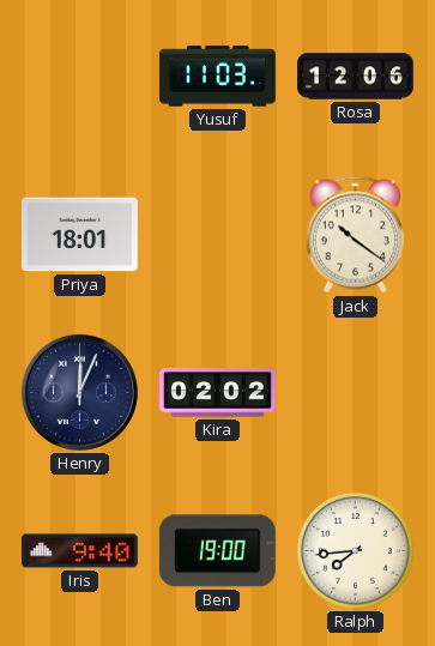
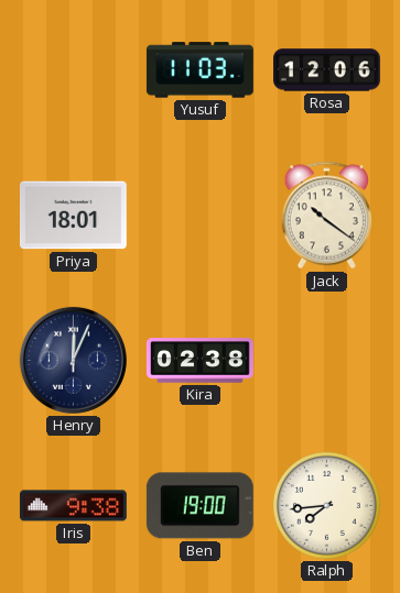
Kira: 02:02 -> 02:38 (199, 361)
Iris: 9:40 -> 9:38 (73, 506)
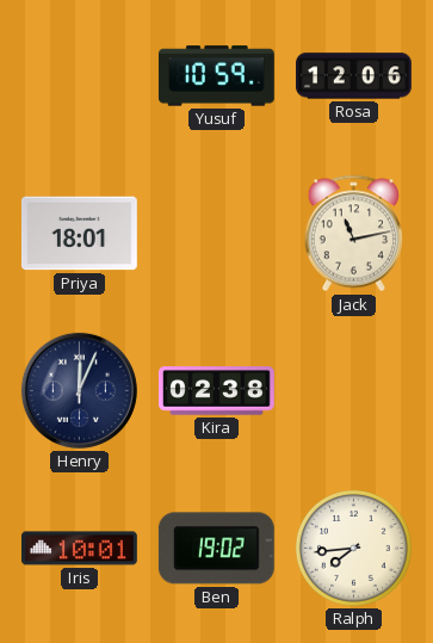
Yusuf: 11:03 -> 10:59 (216, 76)
Jack: 10:21 -> 11:13 (353, 234)
Iris: 9:38 -> 10:01 (79, 549)
Ben: 19:00 -> 19:02 (216, 549)
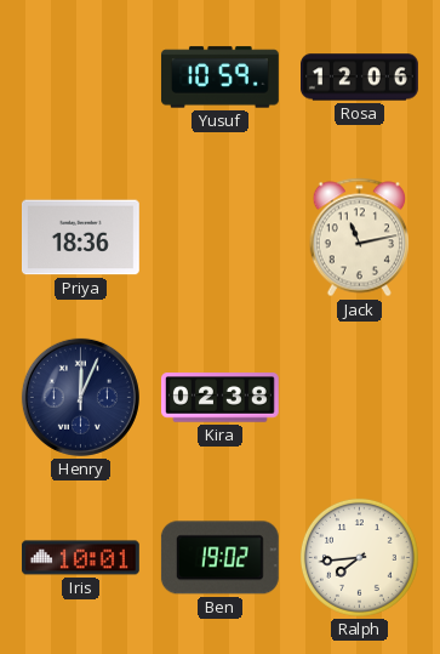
Priya: 18:01 -> 18:36 (80, 238)
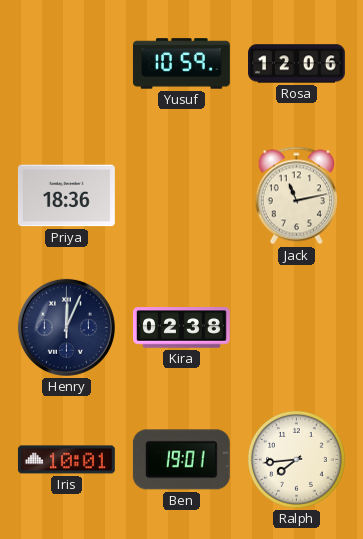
Ben: 19:02 -> 19:01 (181, 460)
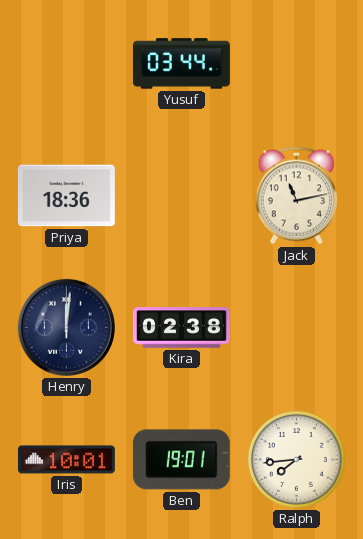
Yusuf: 10:59 -> 03:44 (181, 64)
Rosa: 12:06 -> none (297, 64)
Henry: 12:04 -> 12:01 (66, 327)
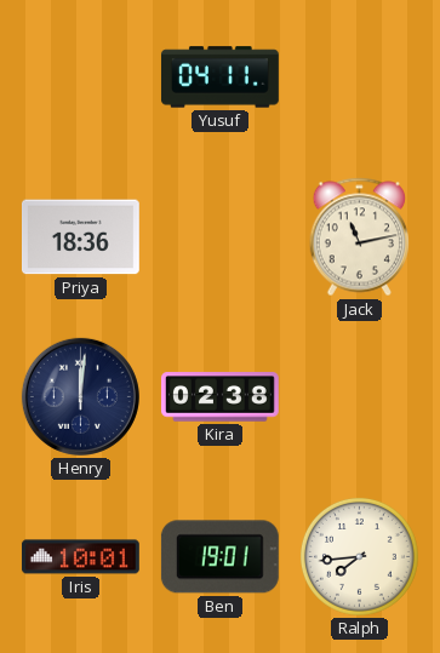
Yusuf: 03:44 -> 04:11 (219, 78)
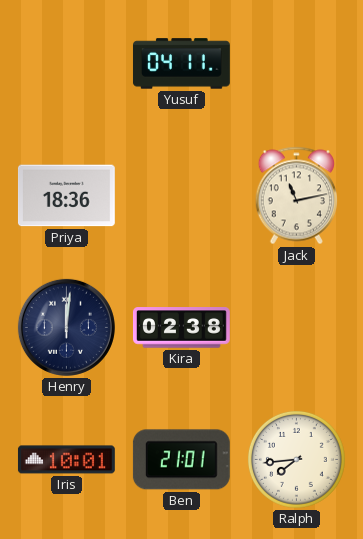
Ben: 19:01 -> 21:01 (181, 460)
